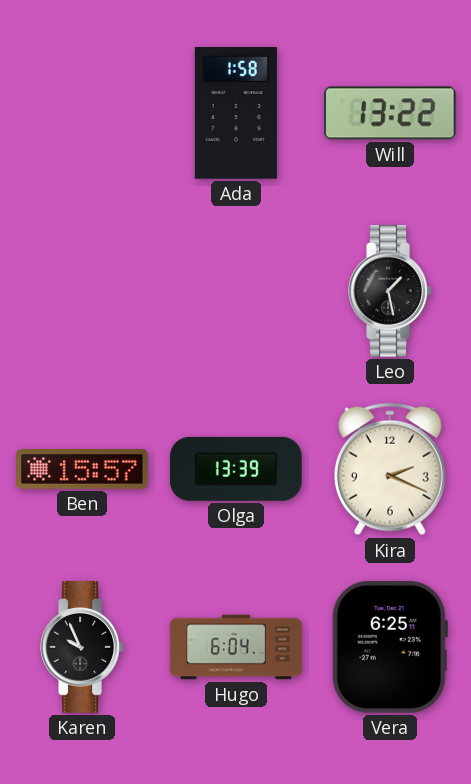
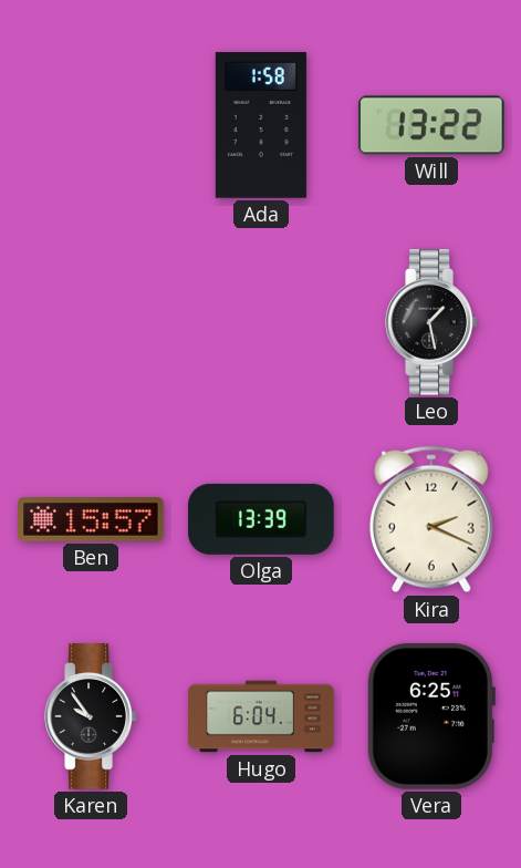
Karen: 9:56 -> 9:54 (91, 716)
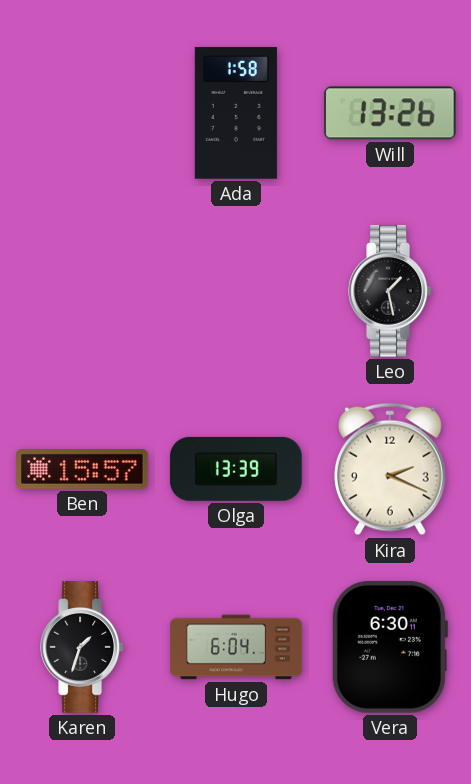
Will: 13:22 -> 13:26 (391, 113)
Karen: 9:54 -> 1:33 (82, 647)
Vera: 6:25 -> 6:30 (389, 647)
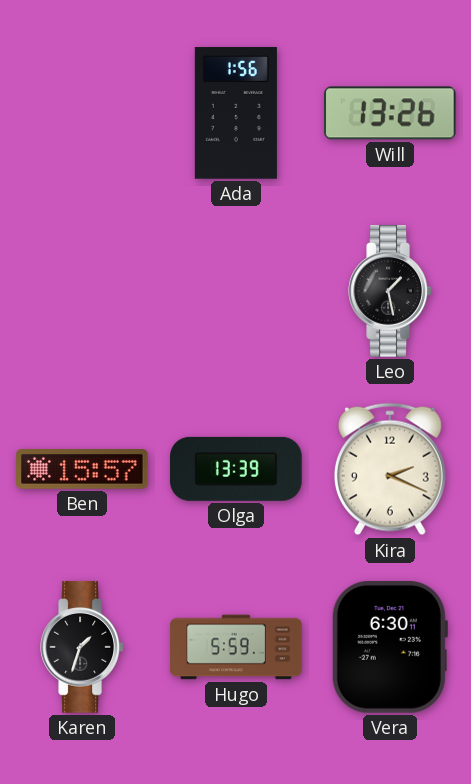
Ada: 1:58 -> 1:56 (236, 113)
Hugo: 6:04 -> 5:59 (236, 647)
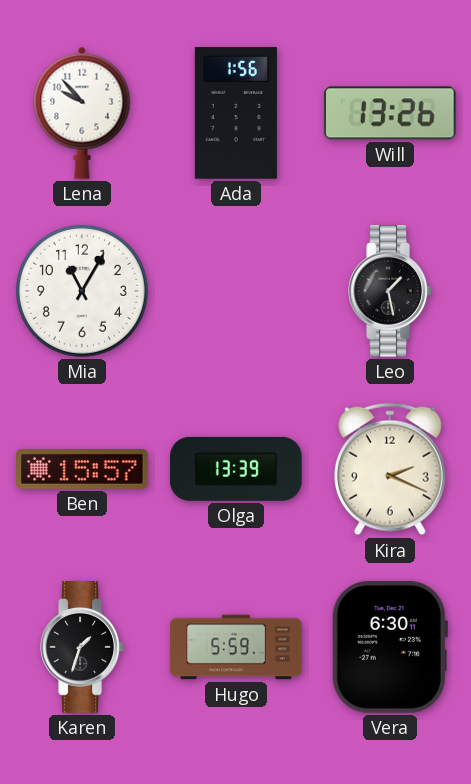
Lena: none -> 9:53 (82, 113)
Mia: none -> 11:05 (82, 291)
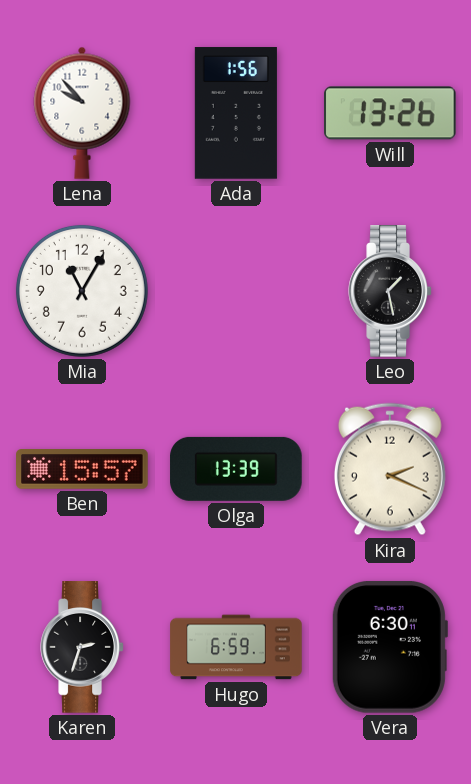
Karen: 1:33 -> 2:33 (82, 647)
Hugo: 5:59 -> 6:59 (236, 647)
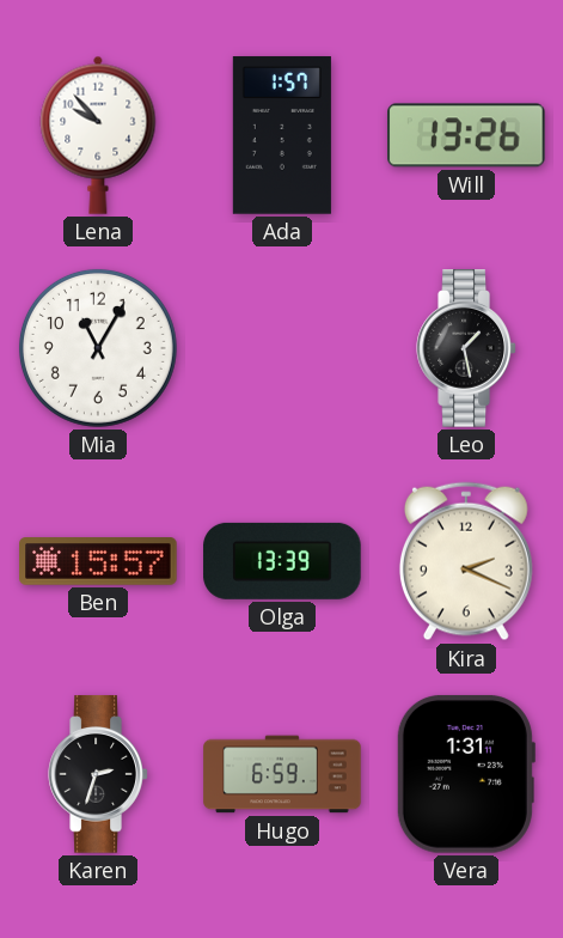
Ada: 1:56 -> 1:57 (282, 135)
Vera: 6:30 -> 1:31 (465, 774)
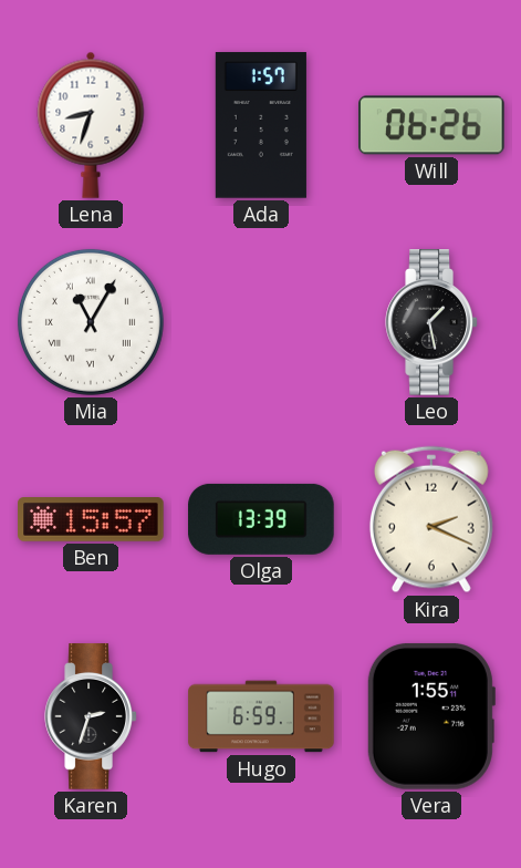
Lena: 9:53 -> 8:33 (91, 125)
Will: 13:26 -> 06:26 (433, 125)
Mia numerals: Arabic -> Roman (91, 322)
Vera: 1:31 -> 1:55 (430, 716)
